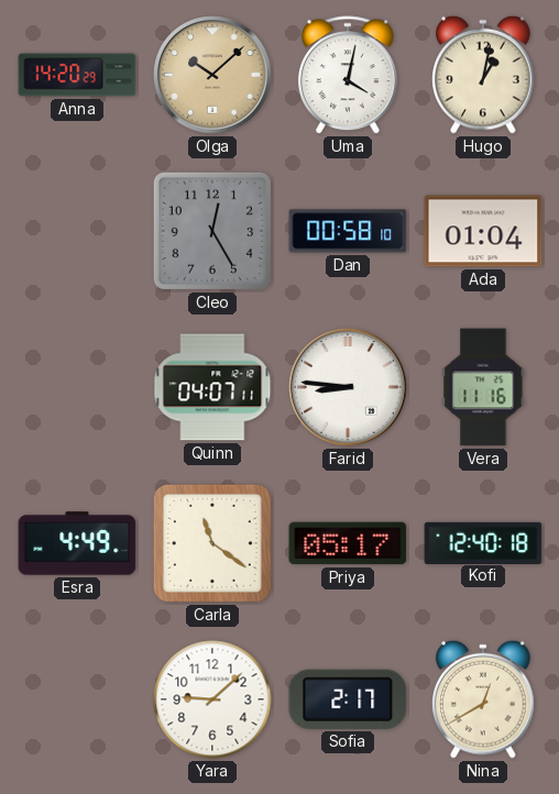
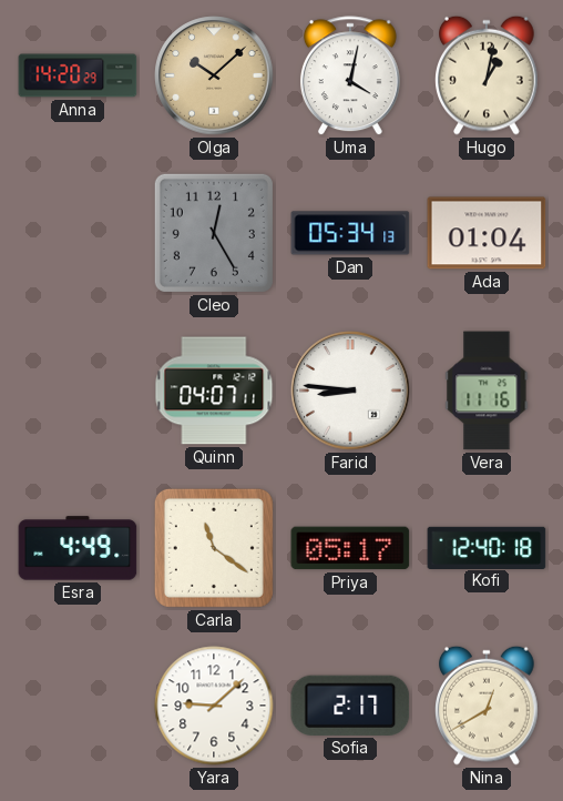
Dan: 00:58 -> 05:34 (350, 233)
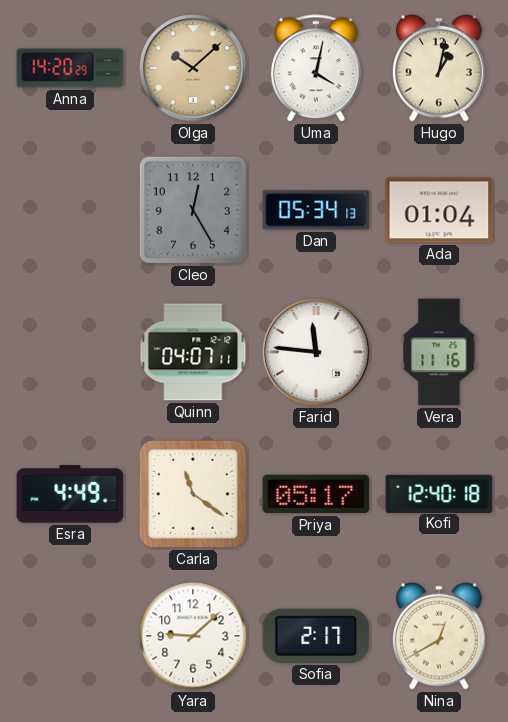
Farid: 8:46 -> 11:46 (316, 352)
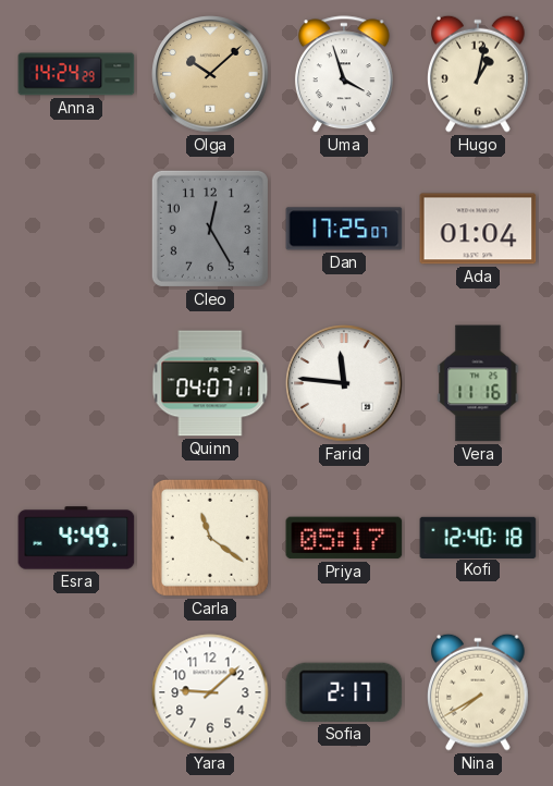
Anna: 14:20 -> 14:24 (76, 74)
Uma: 4:02 -> 3:57 (344, 75)
Dan: 05:34 -> 17:25 (344, 229)
Nina: 12:40 -> 7:40 (478, 692)
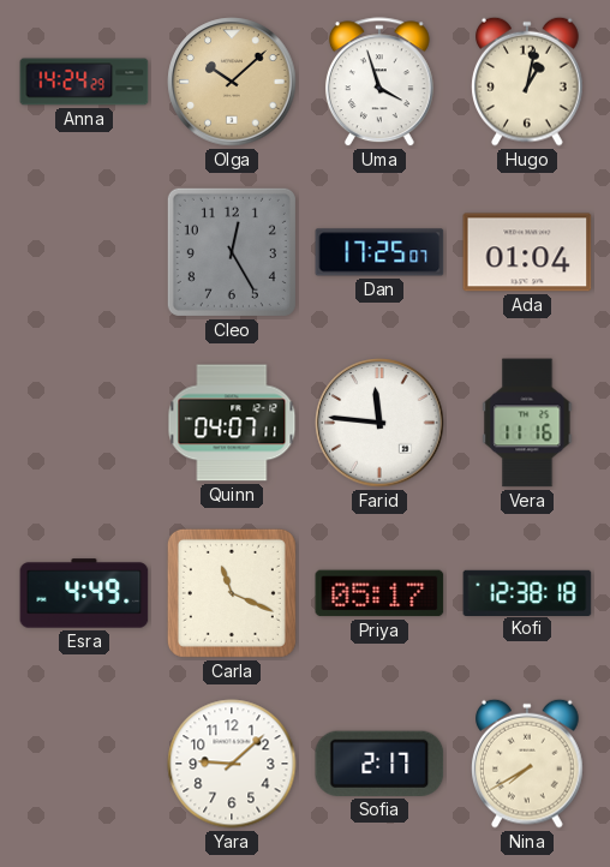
Carla: 11:21 -> 11:19 (232, 593)
Kofi: 12:40 -> 12:38 (527, 592)
